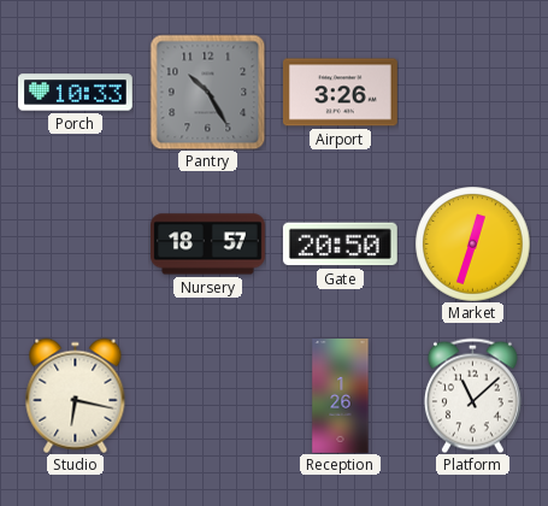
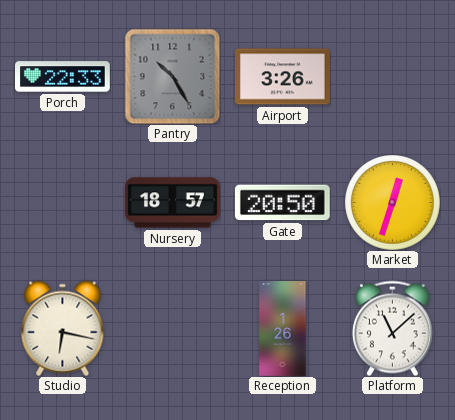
Porch: 10:33 -> 22:33 (63, 77)
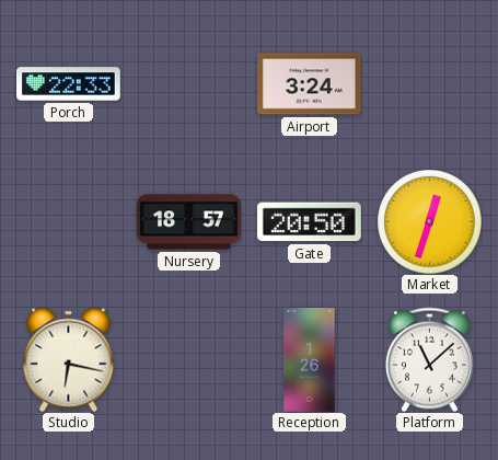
Pantry: 10:25 -> none (172, 76)
Airport: 3:26 -> 3:24 (309, 84)
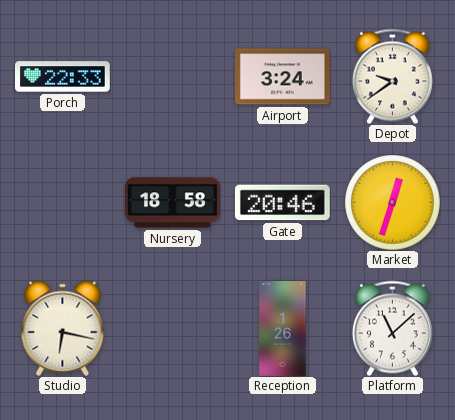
Depot: none -> 9:39 (392, 76)
Nursery: 18:57 -> 18:58 (173, 203)
Gate: 20:50 -> 20:46 (282, 203)
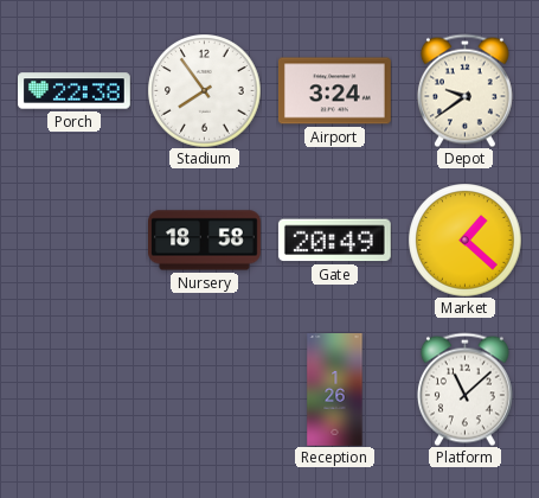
Porch: 22:33 -> 22:38 (75, 91)
Stadium: none -> 7:54 (204, 90)
Gate: 20:46 -> 20:49 (334, 241)
Market: 12:33 -> 1:22 (464, 240)
Studio: 6:17 -> none (63, 328)
